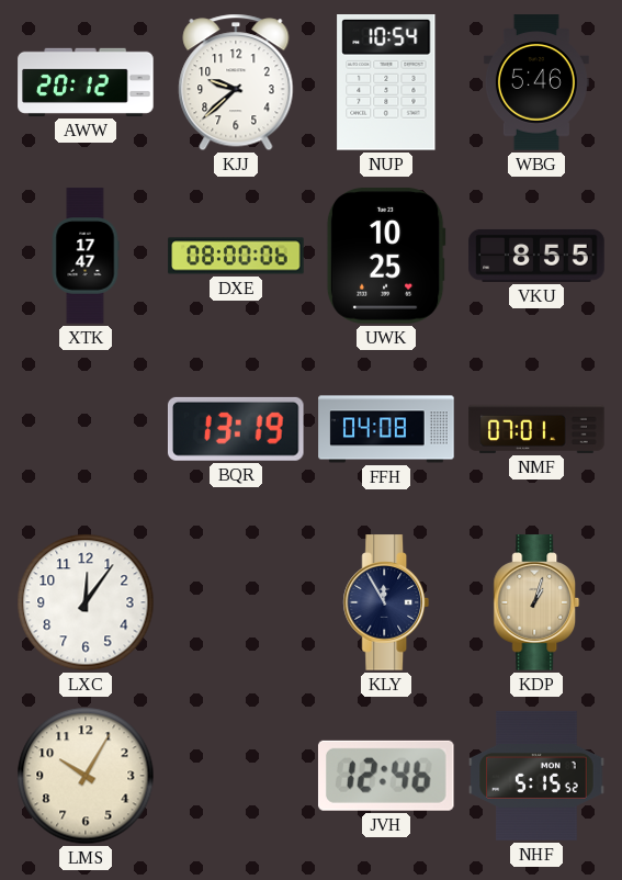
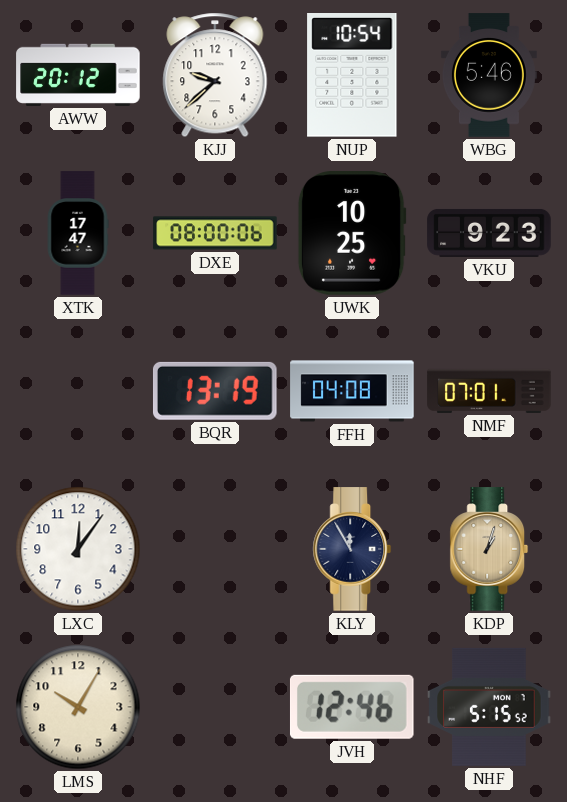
VKU: 8:55 -> 9:23 (489, 233)
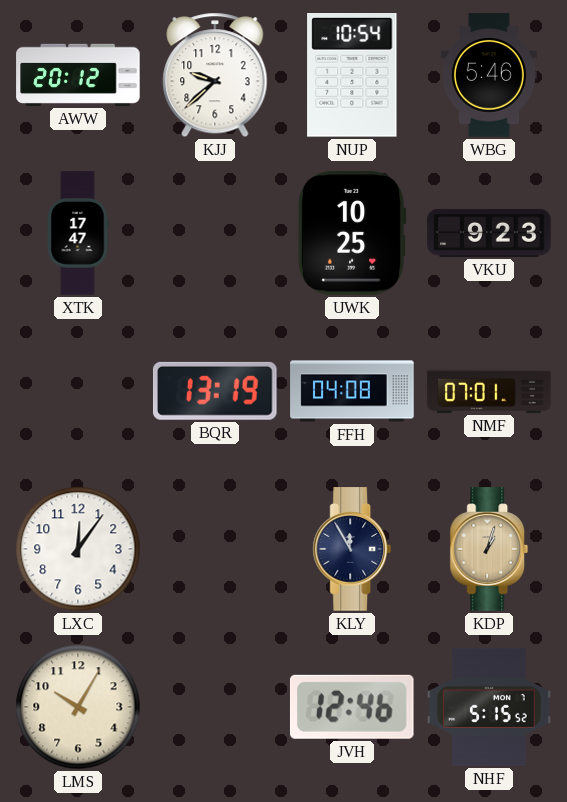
DXE: 08:00 -> none (215, 233)
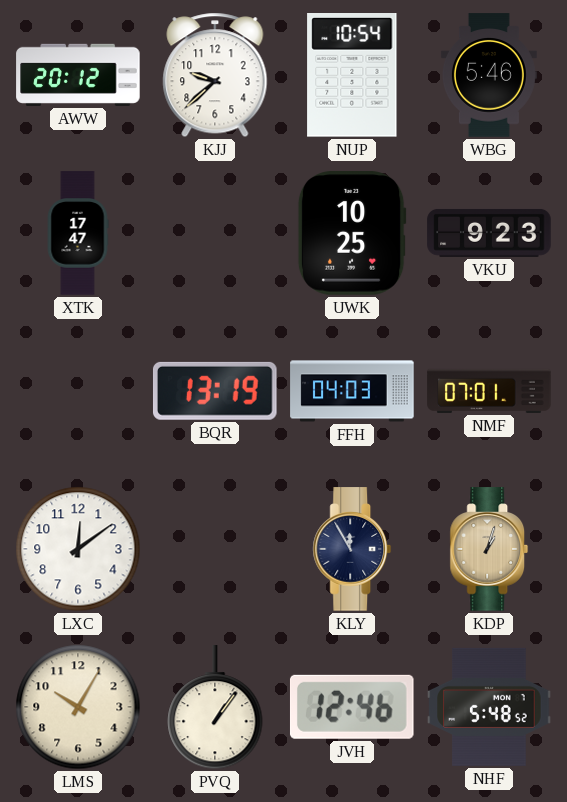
FFH: 04:08 -> 04:03 (352, 391)
LXC: 12:06 -> 12:09 (78, 549)
PVQ: none -> 1:06 (215, 708)
NHF: 5:15 -> 5:48 (489, 707)
